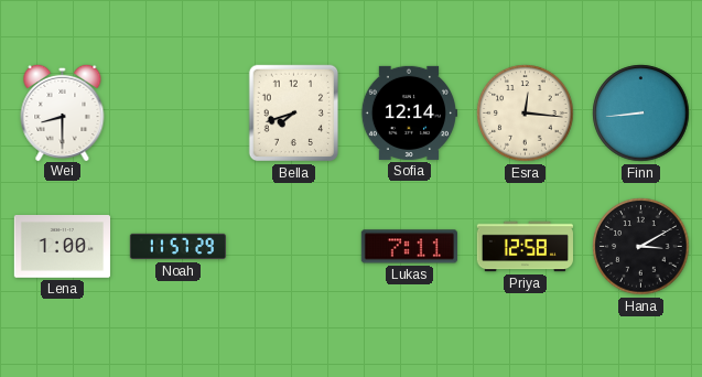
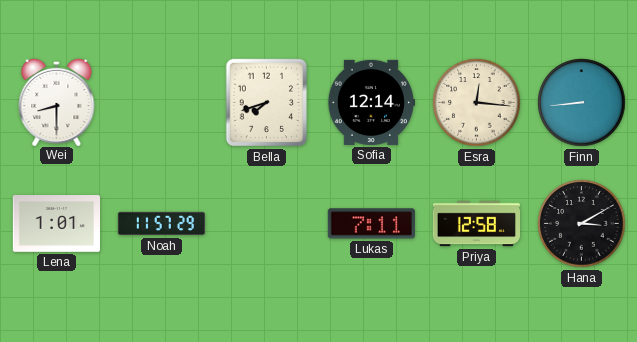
Lena: 1:00 -> 1:01 (56, 224)
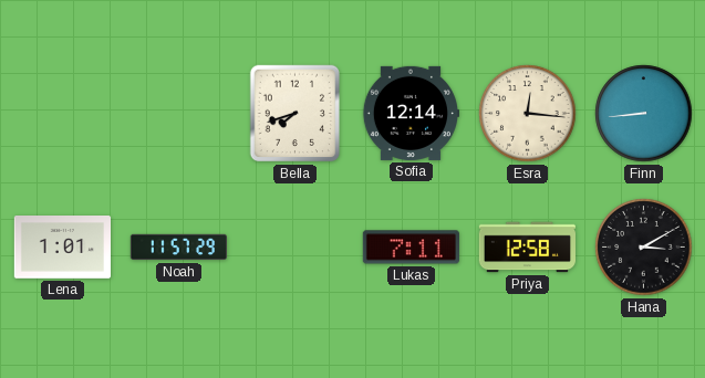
Wei: 8:30 -> none (57, 101)
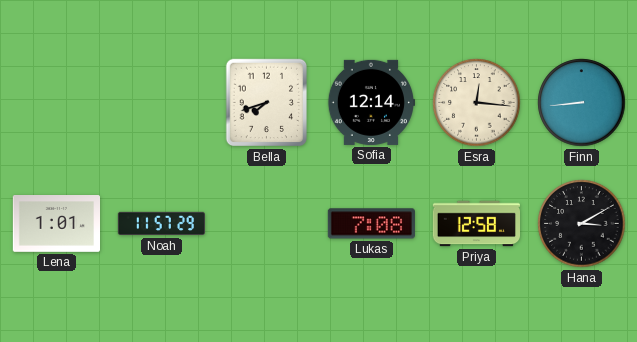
Lukas: 7:11 -> 7:08 (371, 224)
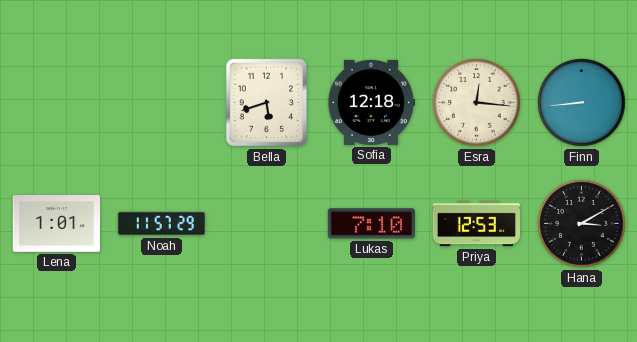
Bella: 7:42 -> 5:42 (266, 103)
Sofia: 12:14 -> 12:18 (370, 102)
Lukas: 7:08 -> 7:10 (371, 224)
Priya: 12:58 -> 12:53 (476, 224)
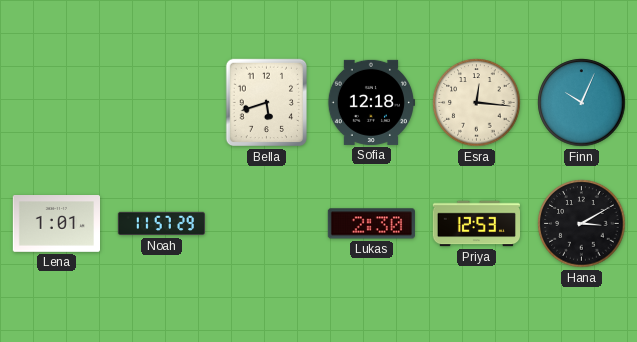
Finn: 8:44 -> 10:04 (582, 103)
Lukas: 7:10 -> 2:30 (371, 224)
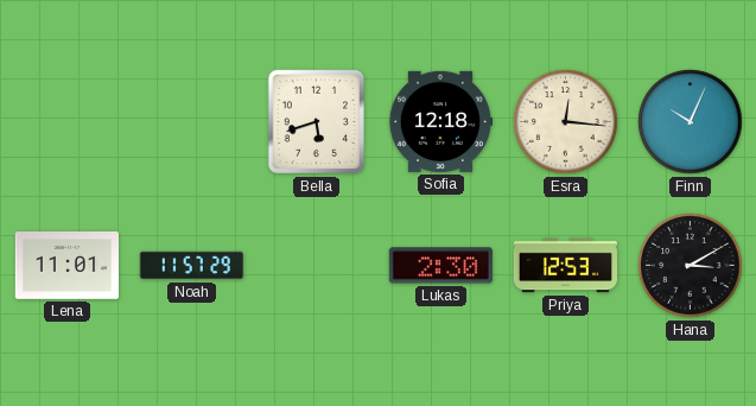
Lena: 1:01 -> 11:01 (66, 266)
